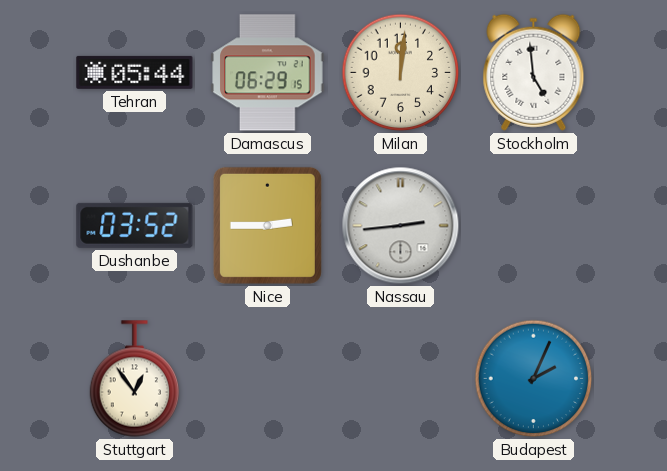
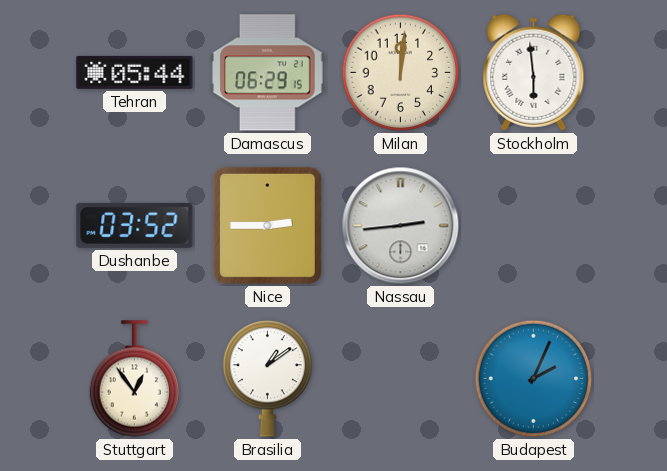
Stockholm: 4:59 -> 5:59 (534, 72)
Brasilia: none -> 1:09 (268, 379)
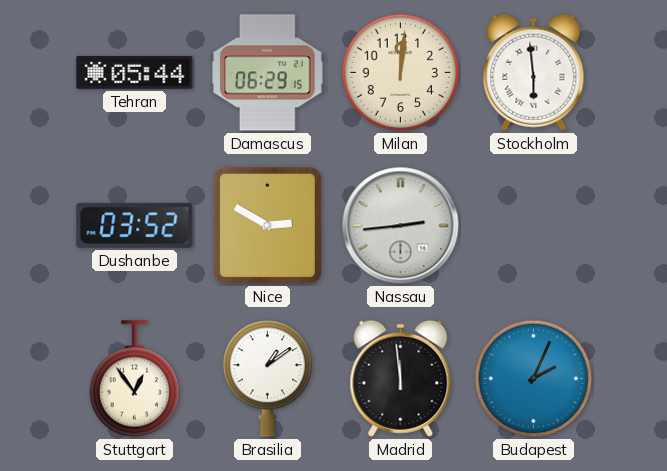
Nice: 2:45 -> 2:50 (267, 225)
Madrid: none -> 11:59 (401, 378)
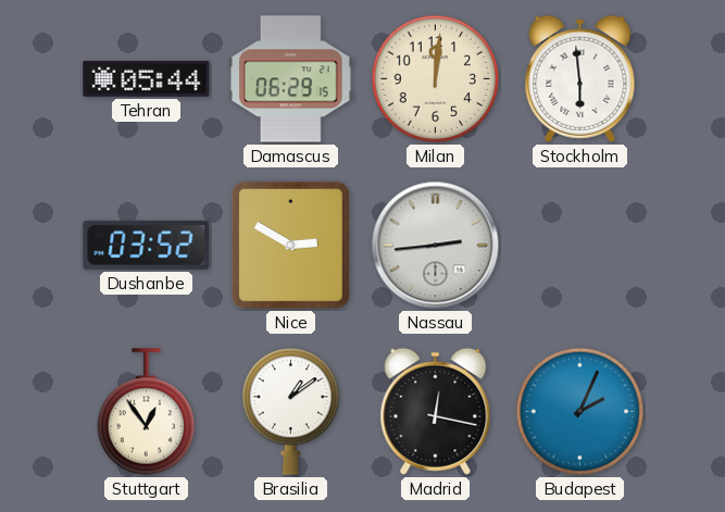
Madrid: 11:59 -> 12:17 (436, 411)
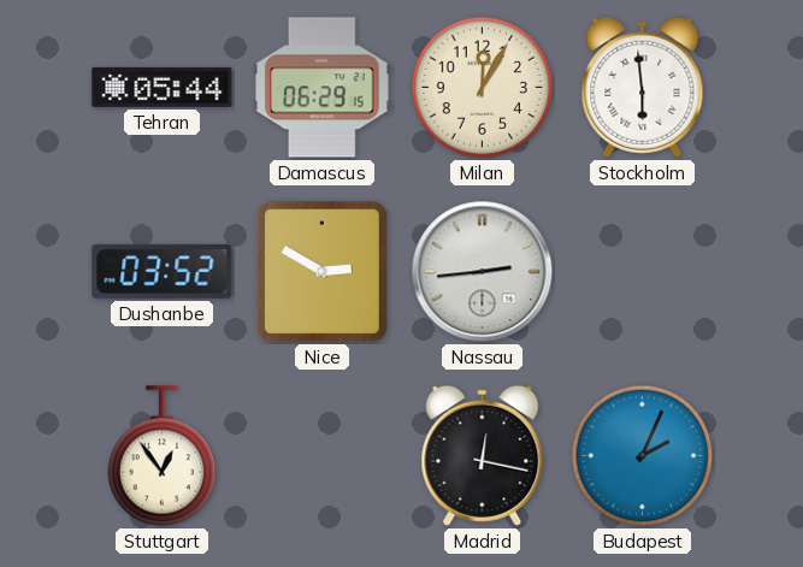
Milan: 12:01 -> 12:05 (483, 88)
Brasilia: 1:09 -> none (291, 412)
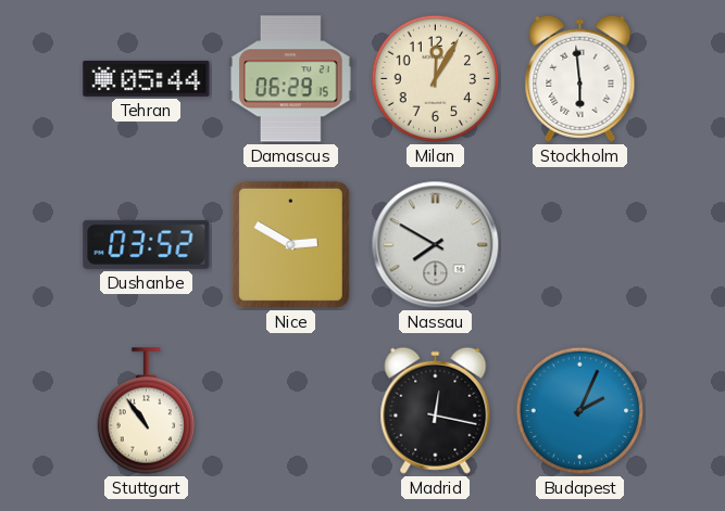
Nassau: 2:44 -> 7:50 (436, 245)
Stuttgart: 12:54 -> 10:54 (147, 411)
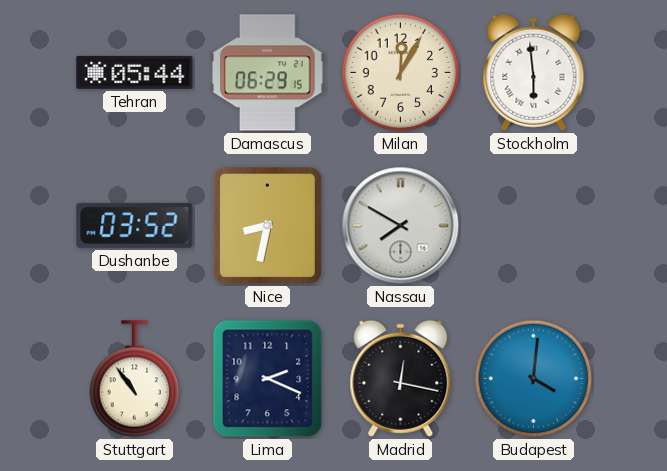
Nice: 2:50 -> 8:32 (267, 225)
Lima: none -> 2:19 (268, 379)
Budapest: 2:04 -> 4:01 (534, 379)
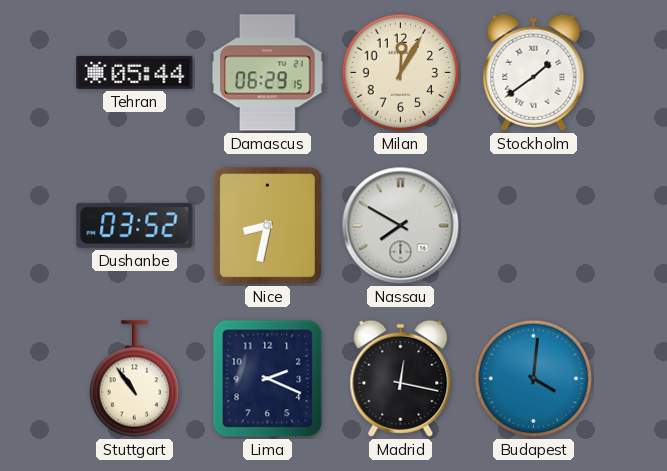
Stockholm: 5:59 -> 1:39 (534, 72)
